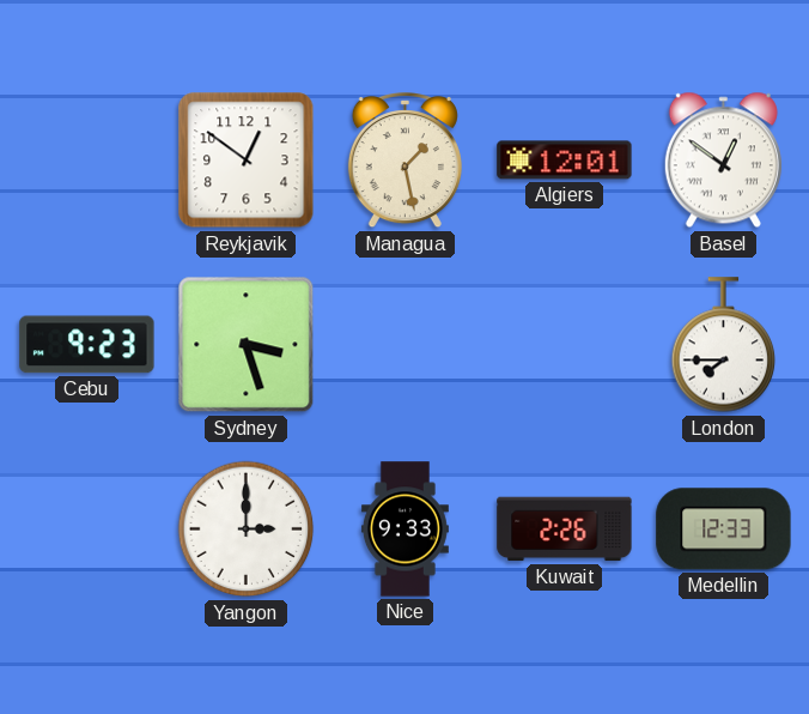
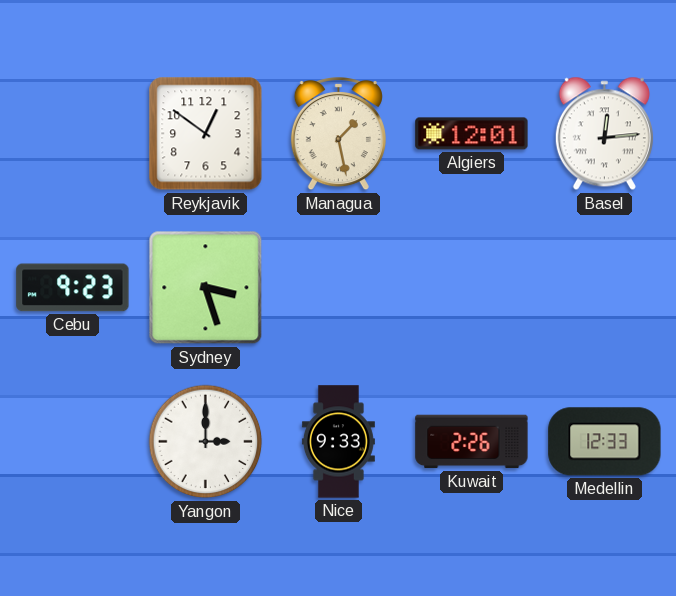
Basel: 12:51 -> 12:14 (604, 134)
London: 7:45 -> none (724, 345)
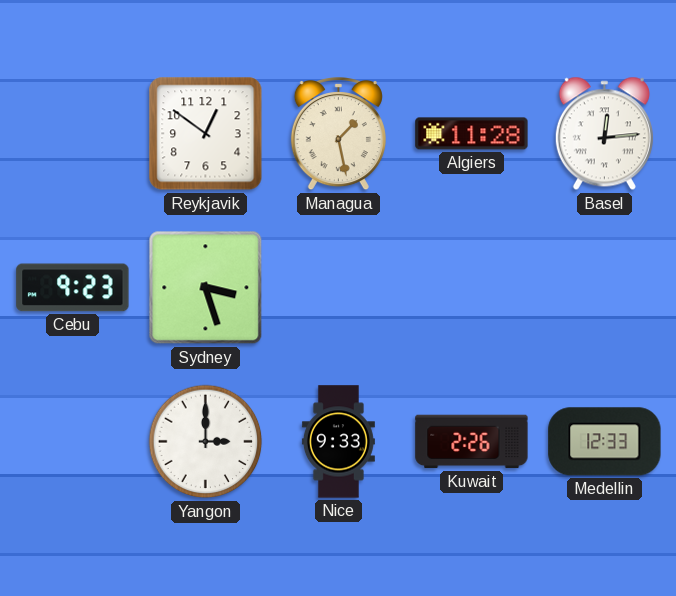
Algiers: 12:01 -> 11:28 (472, 134)
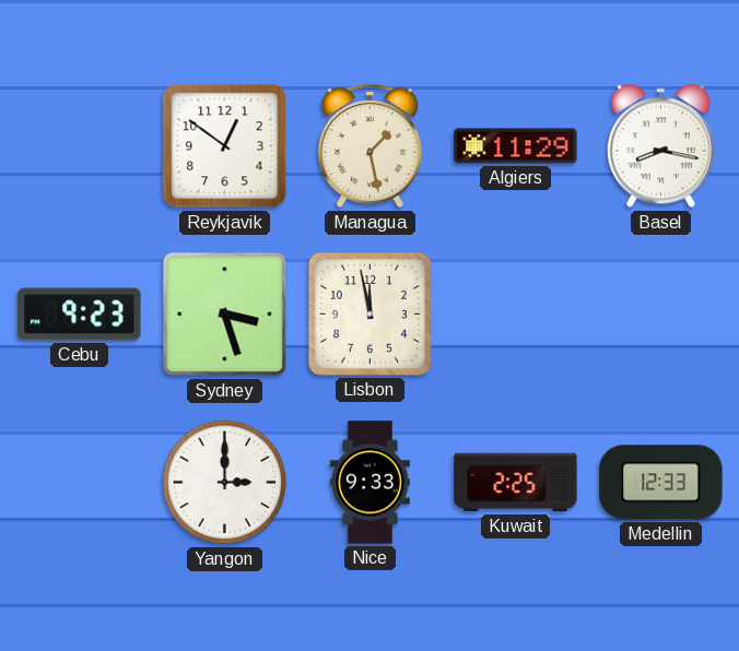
Algiers: 11:28 -> 11:29 (516, 146)
Basel: 12:14 -> 8:17 (660, 146)
Lisbon: none -> 11:58 (369, 313)
Kuwait: 2:26 -> 2:25 (516, 483)
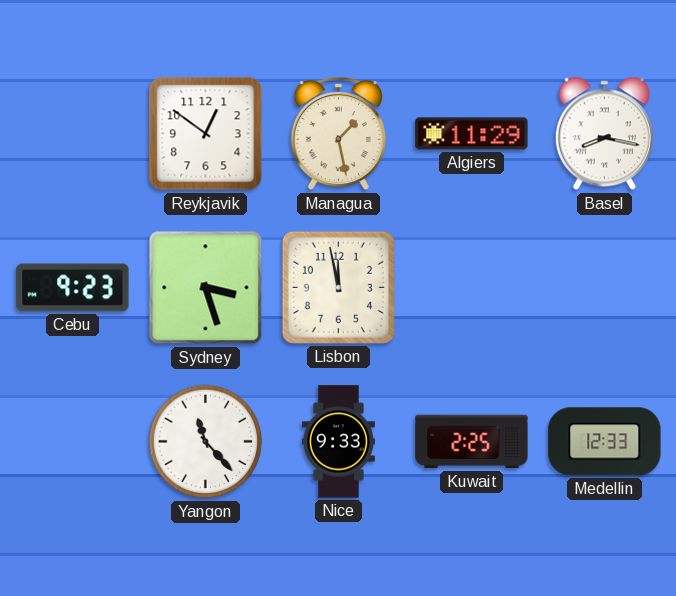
Yangon: 3:00 -> 11:23 (206, 442)
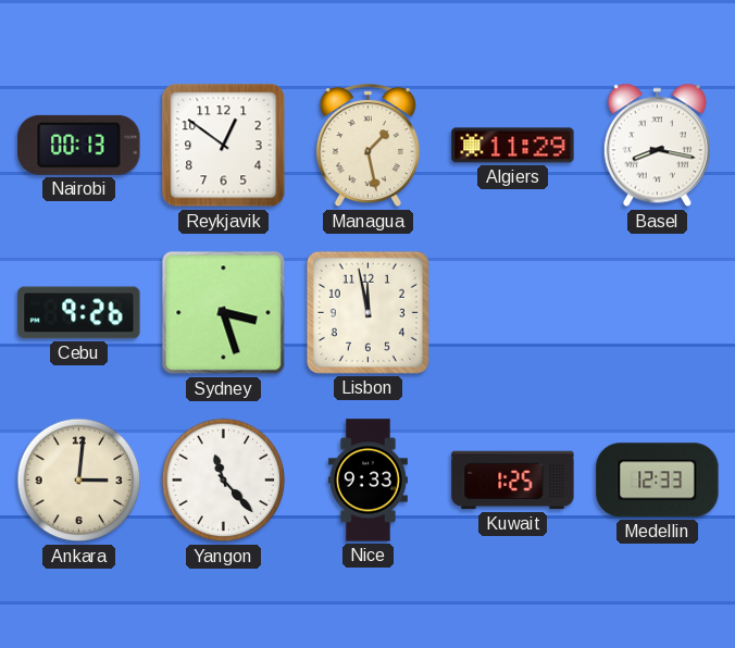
Nairobi: none -> 00:13 (79, 145)
Cebu: 9:23 -> 9:26 (79, 313)
Ankara: none -> 3:01 (79, 481)
Kuwait: 2:25 -> 1:25 (513, 481)
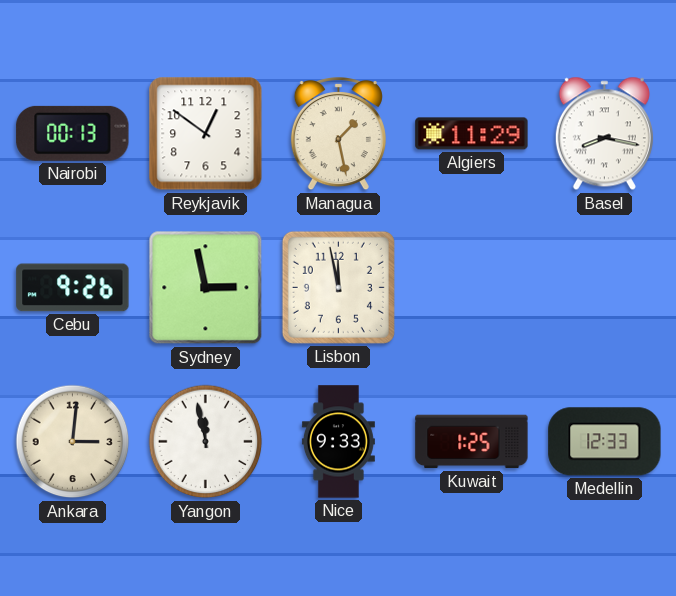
Sydney: 3:27 -> 2:58 (206, 288)
Yangon: 11:23 -> 11:58 (206, 442)
